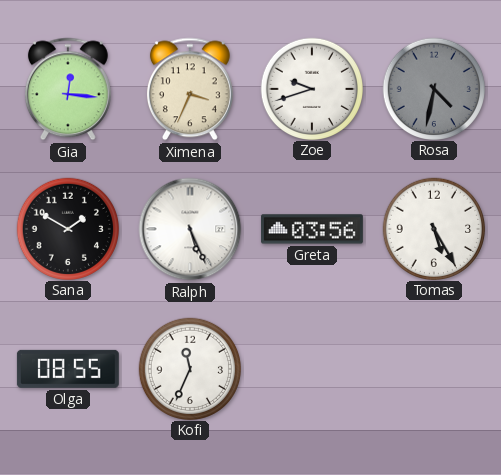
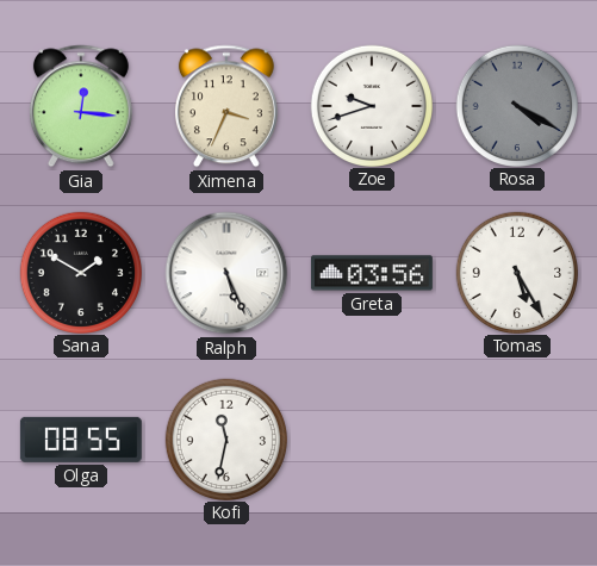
Rosa: 4:32 -> 4:20 (516, 105)
Kofi: 11:34 -> 11:32 (225, 439)
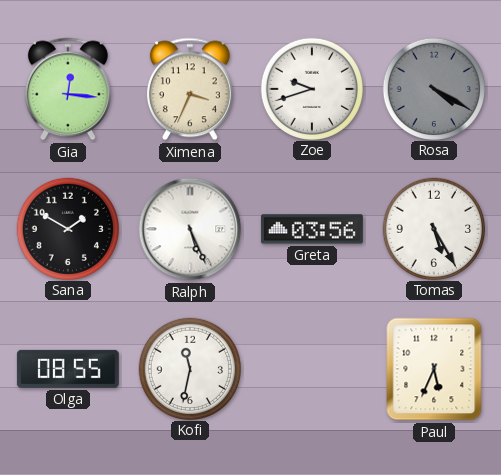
Paul: none -> 5:34 (434, 369)
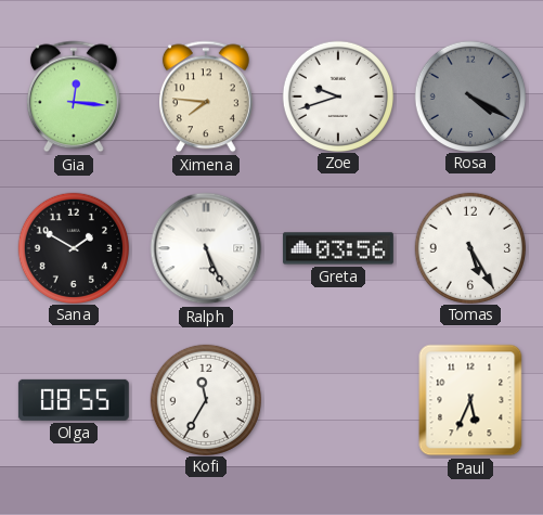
Ximena: 3:34 -> 7:46 (206, 96)
Kofi: 11:32 -> 11:35 (205, 399)
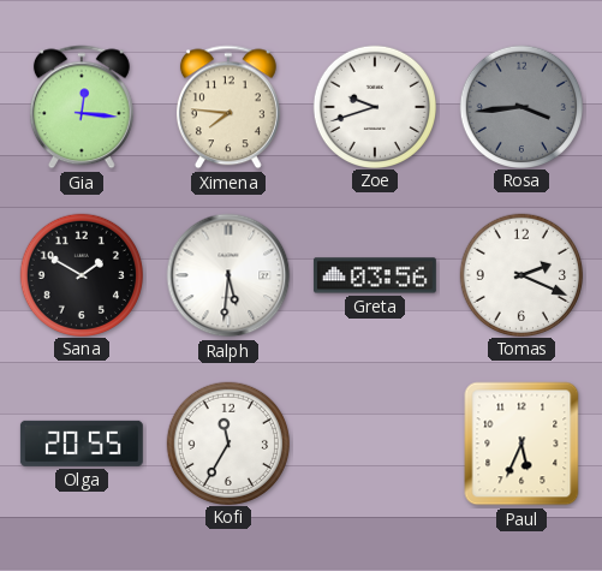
Rosa: 4:20 -> 3:44 (520, 106)
Ralph: 5:26 -> 5:31 (228, 275)
Tomas: 5:25 -> 2:19 (520, 274)
Olga: 08:55 -> 20:55 (82, 444)
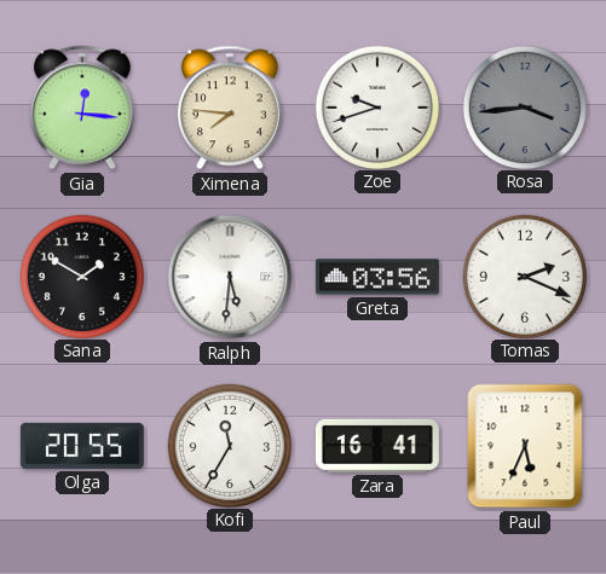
Zara: none -> 16:41 (377, 446)
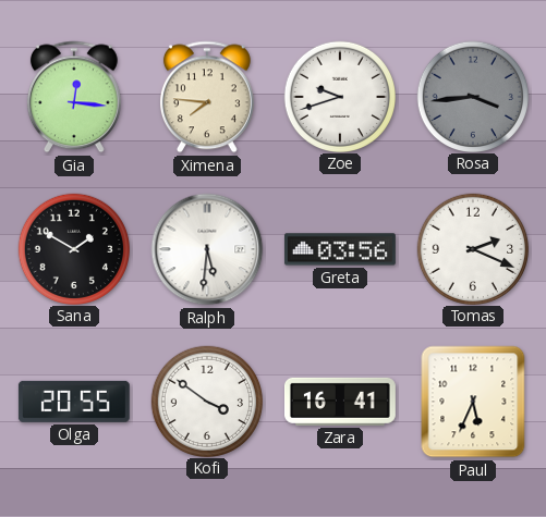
Kofi: 11:35 -> 3:51 (206, 401)
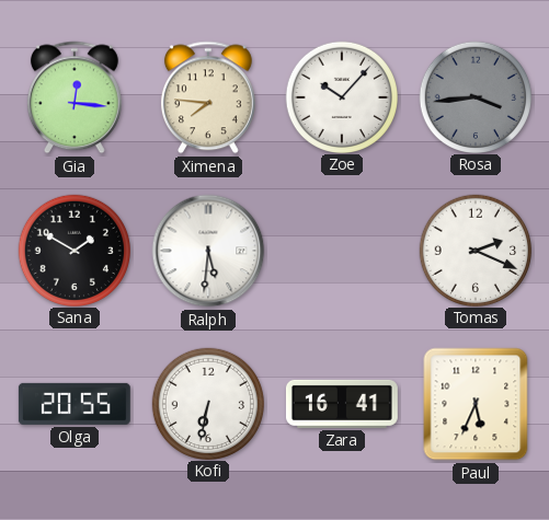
Zoe: 9:42 -> 10:07 (341, 96)
Greta: 03:56 -> none (340, 249)
Kofi: 3:51 -> 6:32 (207, 403)
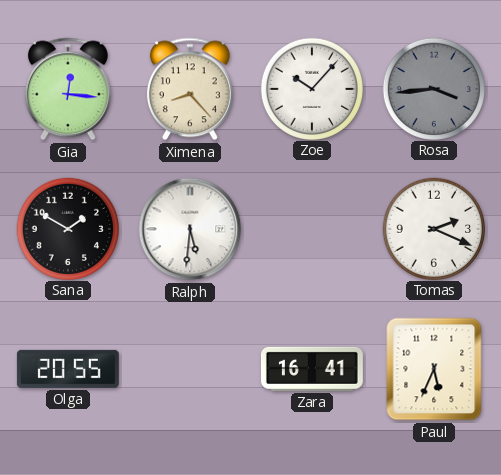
Ximena: 7:46 -> 8:23 (190, 89)
Kofi: 6:32 -> none (207, 403)
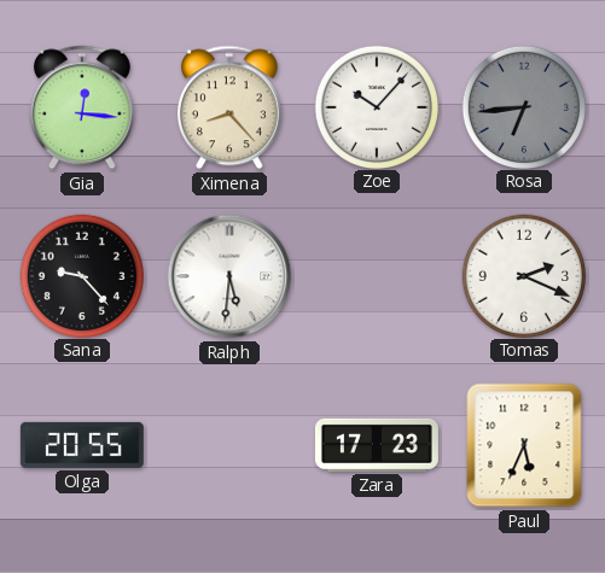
Rosa: 3:44 -> 6:44 (523, 106)
Sana: 1:50 -> 9:23 (81, 275)
Zara: 16:41 -> 17:23 (377, 445)
